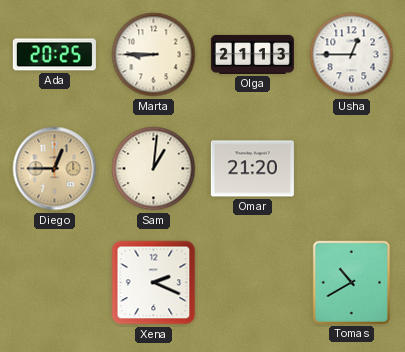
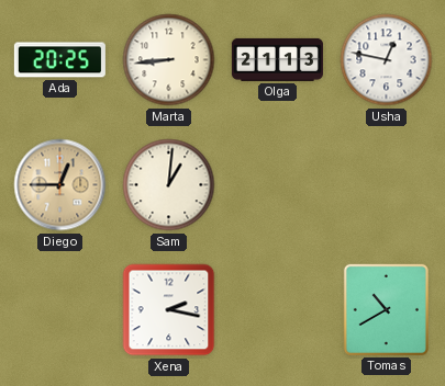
Marta: 8:45 -> 8:44 (169, 60)
Usha: 12:45 -> 12:47 (387, 60)
Omar: 21:20 -> none (252, 169)
Xena: 2:19 -> 2:17 (169, 310)
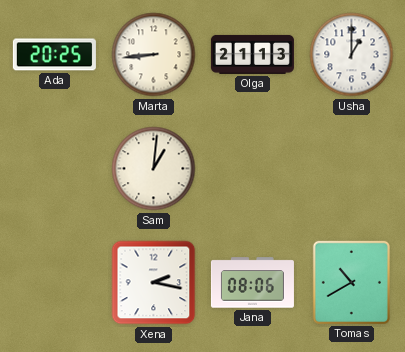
Usha: 12:47 -> 1:00 (352, 55)
Diego: 12:45 -> none (60, 185)
Jana: none -> 08:06 (252, 283)
